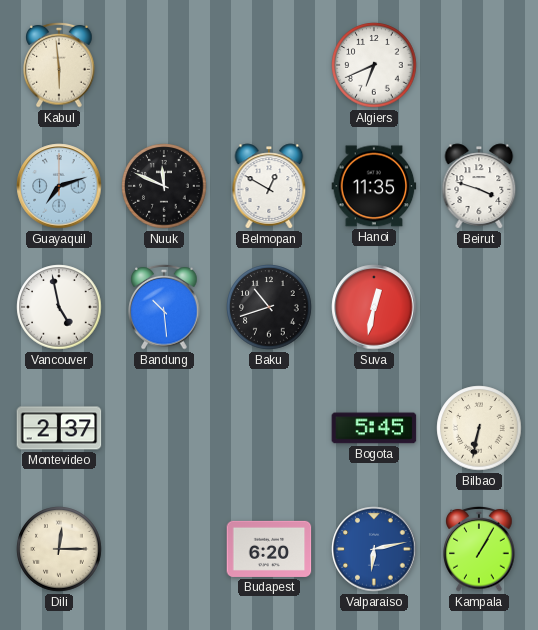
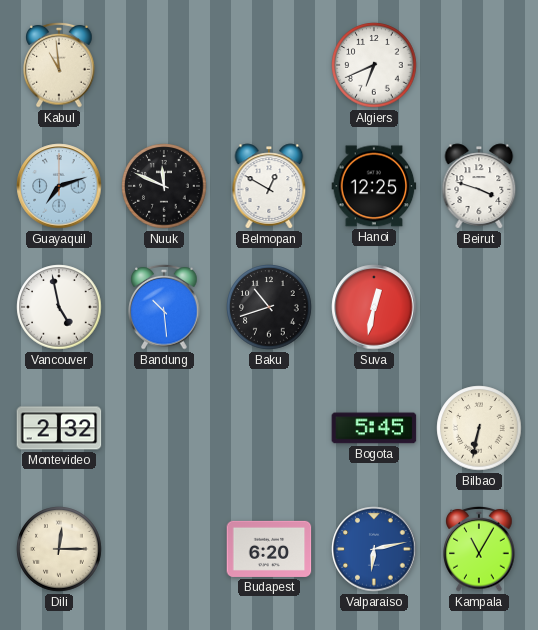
Kabul: 5:59 -> 10:59 (59, 65)
Hanoi: 11:35 -> 12:25 (374, 186)
Montevideo: 2:37 -> 2:32 (59, 428)
Kampala: 1:05 -> 11:05 (479, 549)
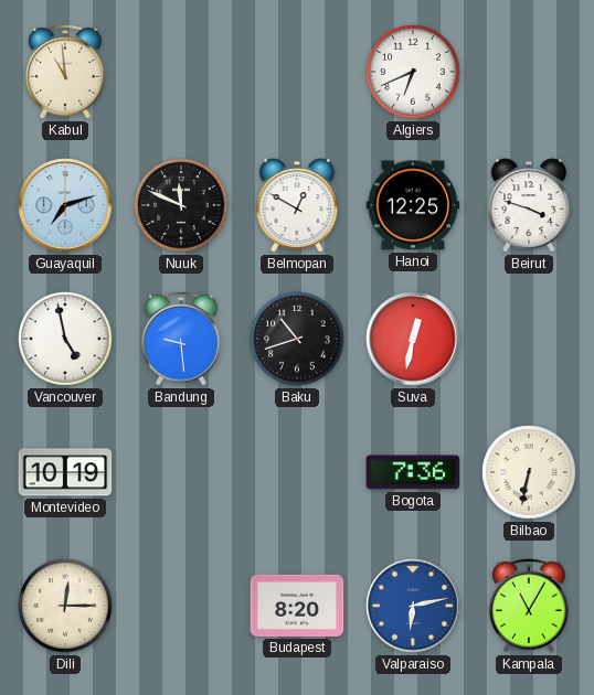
Bandung: 10:29 -> 9:29 (181, 339)
Montevideo: 2:32 -> 10:19 (65, 472)
Bogota: 5:45 -> 7:36 (413, 472)
Budapest: 6:20 -> 8:20 (297, 606)
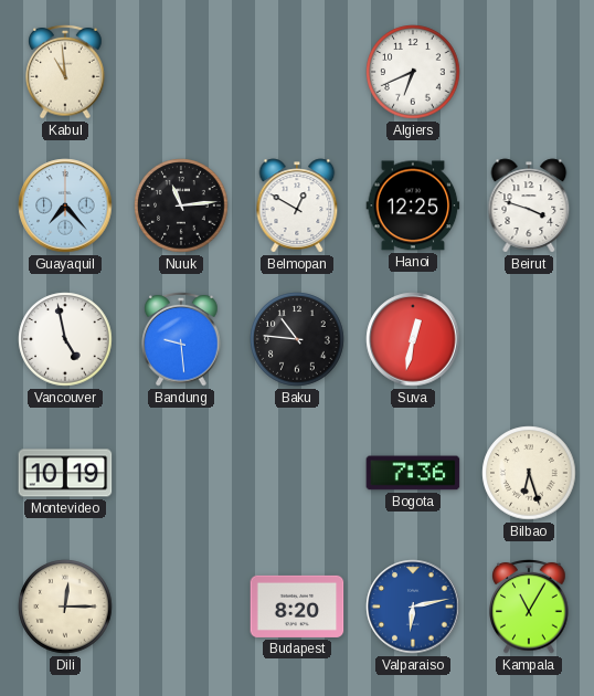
Guayaquil: 7:12 -> 7:23 (65, 205)
Nuuk: 11:49 -> 11:14 (181, 205)
Baku: 10:42 -> 10:46 (297, 339)
Bilbao: 6:32 -> 6:27 (529, 473)
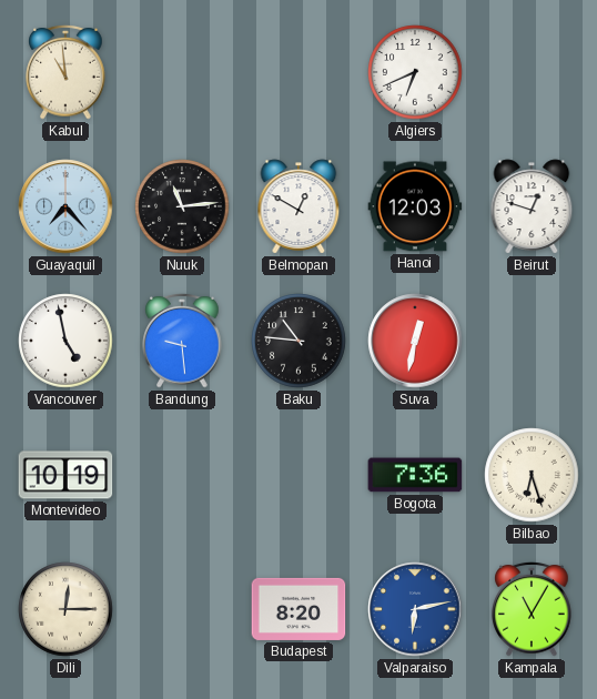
Hanoi: 12:25 -> 12:03 (415, 206)
Beirut: 3:48 -> 12:48 (532, 206)
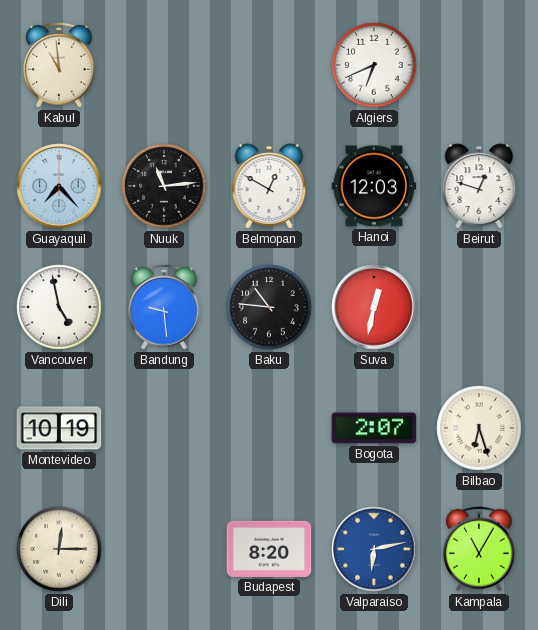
Bogota: 7:36 -> 2:07 (374, 428)
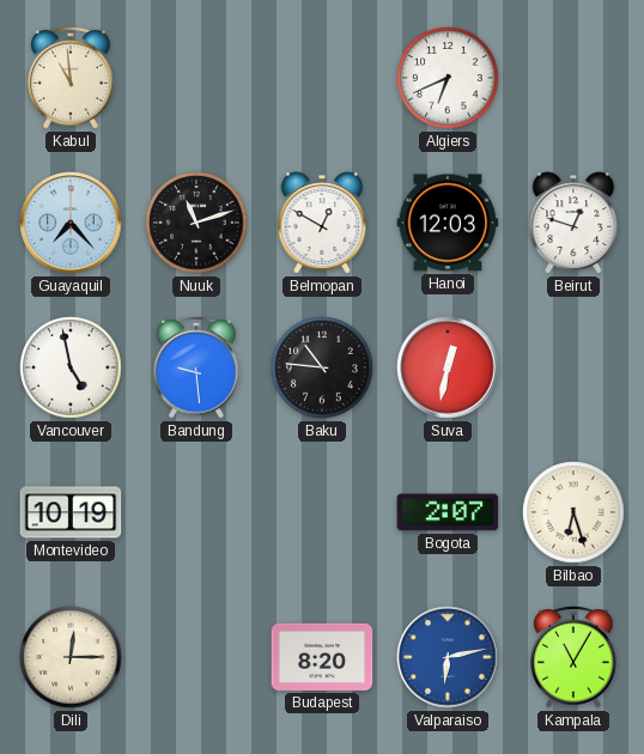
Nuuk: 11:14 -> 11:12 (196, 223)
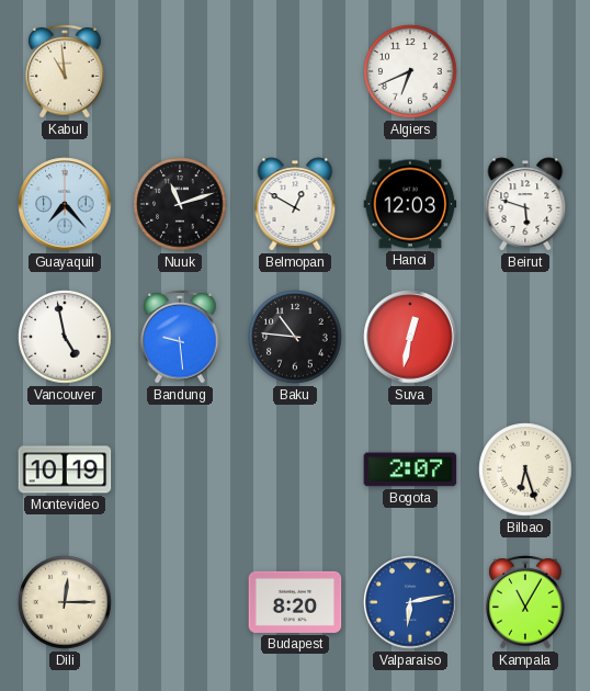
Beirut: 12:48 -> 5:48 (525, 204)
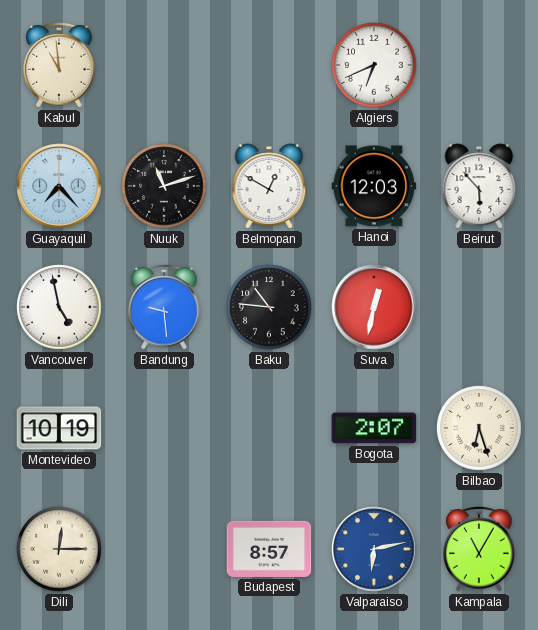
Beirut: 5:48 -> 5:53 (479, 186)
Budapest: 8:20 -> 8:57 (269, 549)
